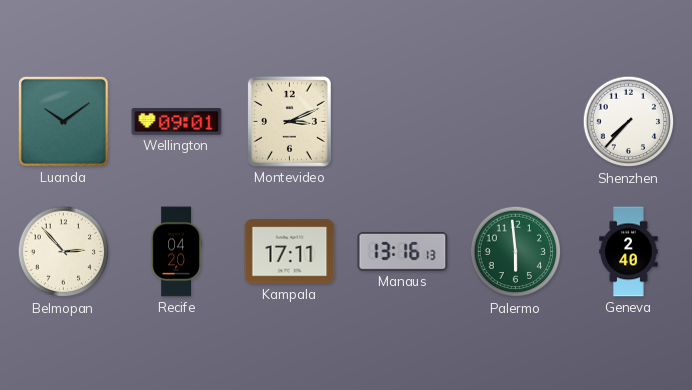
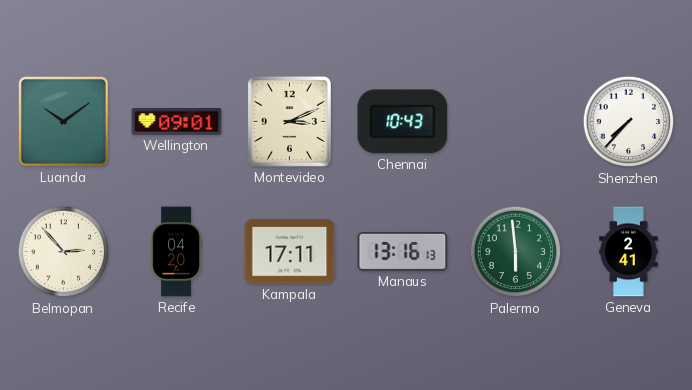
Chennai: none -> 10:43 (403, 122)
Geneva: 2:40 -> 2:41 (629, 252)
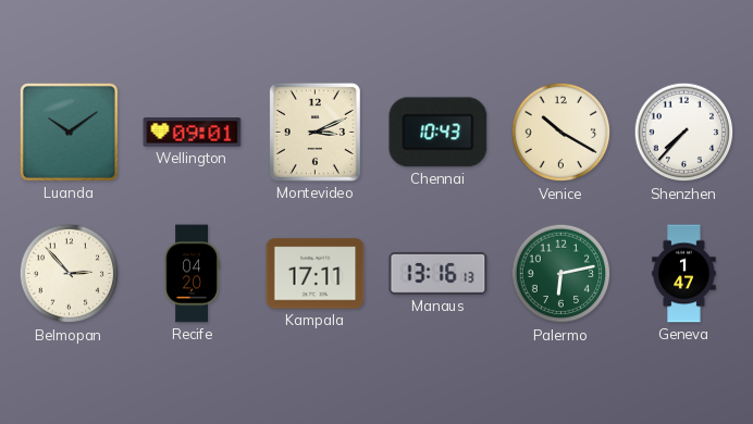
Venice: none -> 10:20 (561, 133)
Palermo: 5:59 -> 6:13 (561, 274)
Geneva: 2:41 -> 1:47 (684, 274)
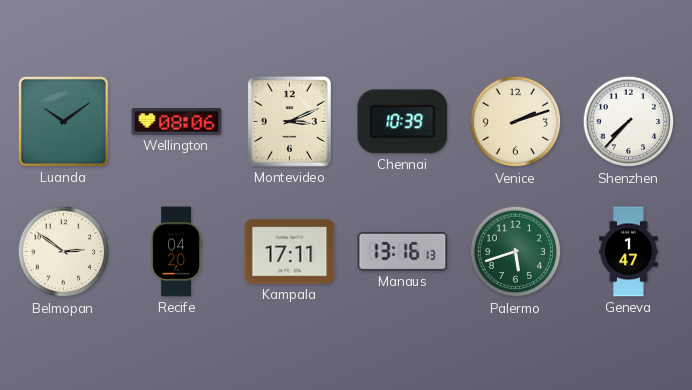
Wellington: 09:01 -> 08:06 (177, 122)
Chennai: 10:43 -> 10:39 (403, 122)
Venice: 10:20 -> 2:12 (516, 122)
Belmopan: 2:53 -> 2:51 (64, 252)
Palermo: 6:13 -> 5:42 (516, 252)
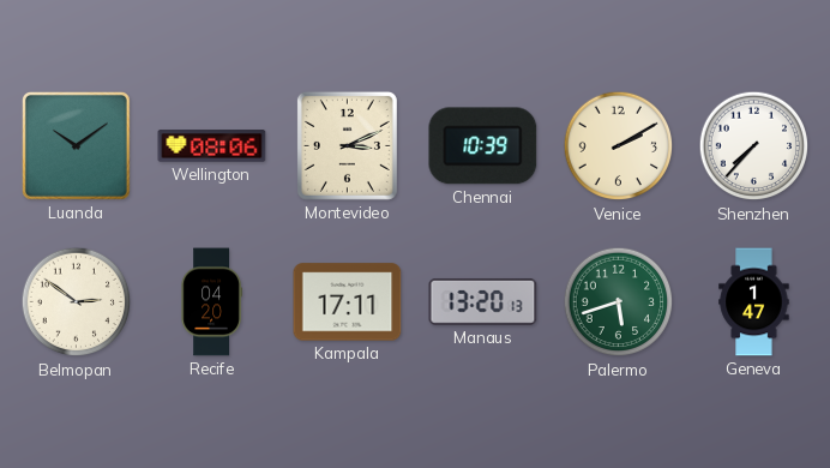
Venice: 2:12 -> 2:10 (619, 146)
Manaus: 13:16 -> 13:20 (483, 301)
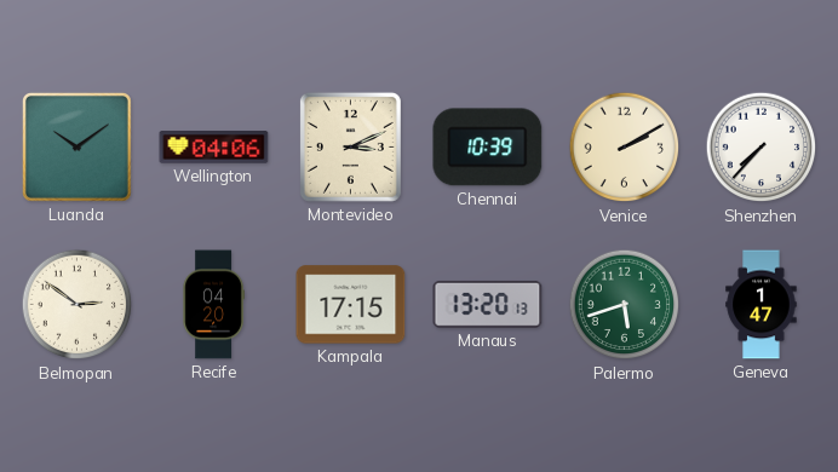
Wellington: 08:06 -> 04:06 (214, 148)
Kampala: 17:11 -> 17:15 (351, 305)
